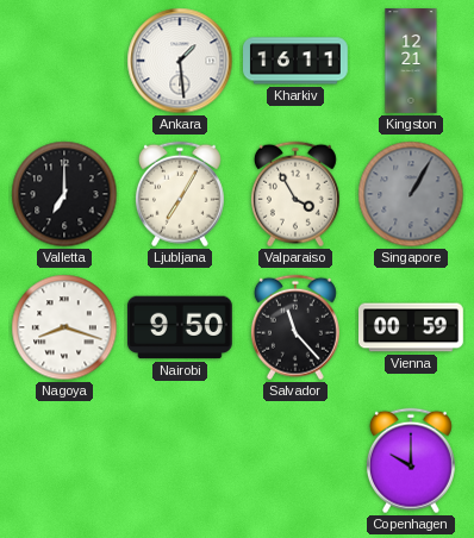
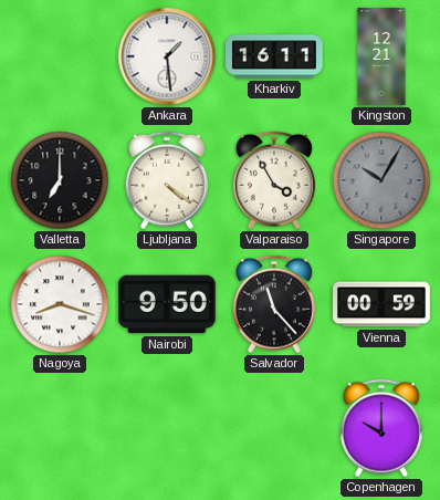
Ljubljana: 7:05 -> 4:21 (167, 180)
Singapore: 1:05 -> 10:05 (381, 180)
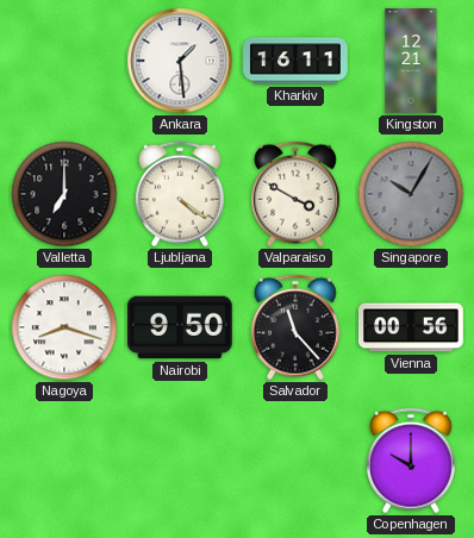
Valparaiso: 3:55 -> 3:50 (295, 194)
Vienna: 00:59 -> 00:56 (412, 327)
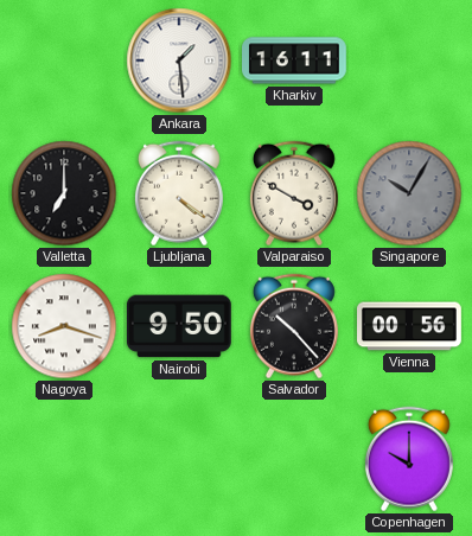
Kingston: 12:21 -> none (411, 61)
Salvador: 11:23 -> 10:23 (294, 326)
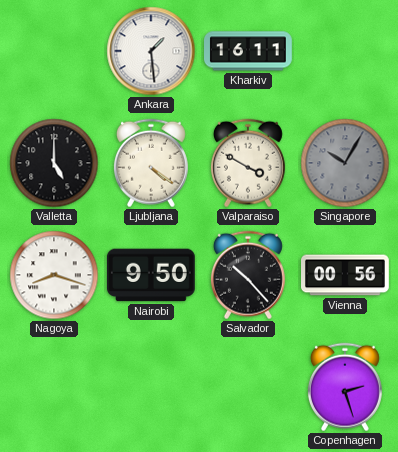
Valletta: 7:00 -> 5:00 (54, 163)
Copenhagen: 10:00 -> 2:27 (345, 387)
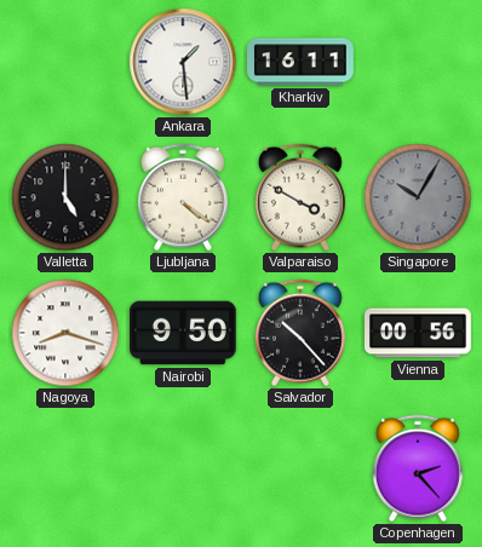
Copenhagen: 2:27 -> 2:23 (418, 468)
